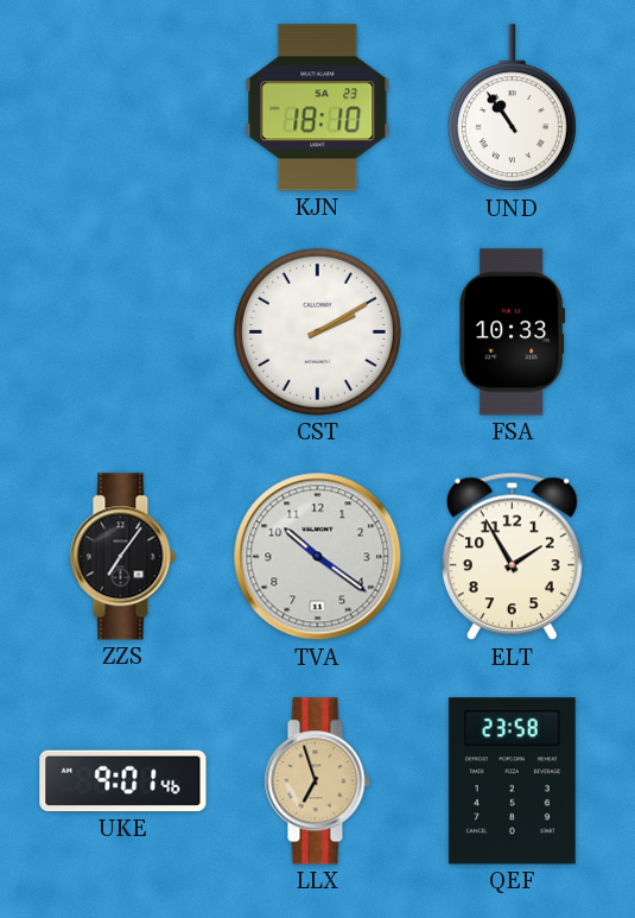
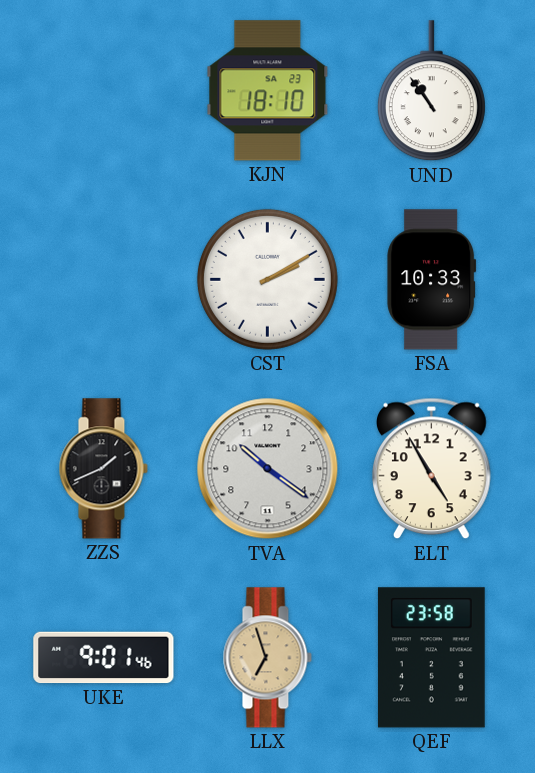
ZZS: 7:06 -> 1:41 (103, 469)
ELT: 1:55 -> 4:55 (432, 469)
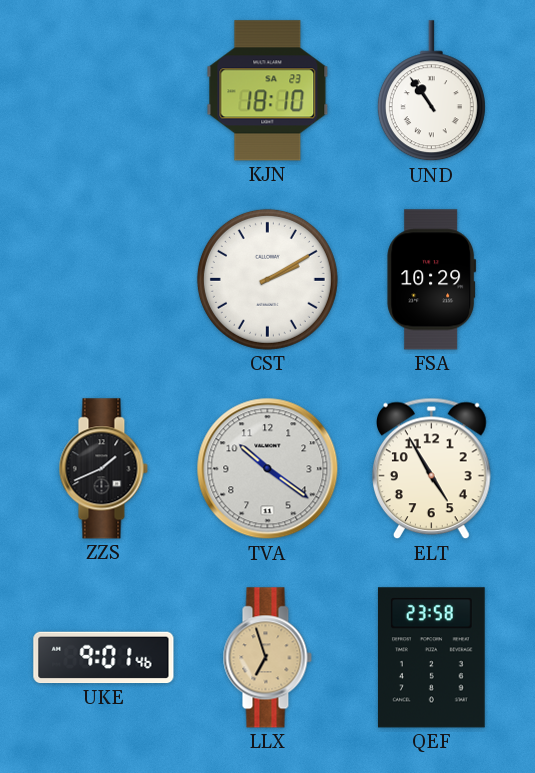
FSA: 10:33 -> 10:29 (432, 280)
